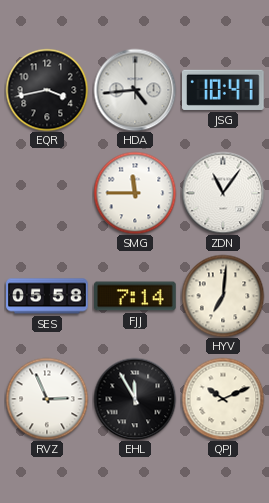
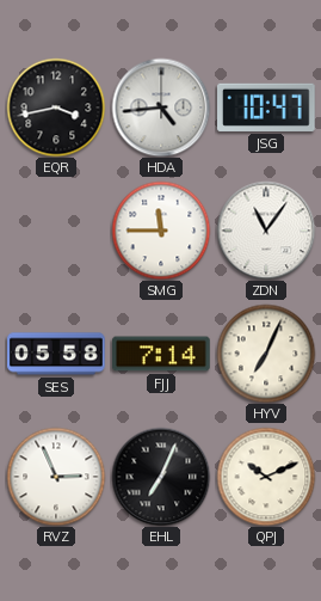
HYV: 7:01 -> 7:04 (266, 354)
EHL: 11:55 -> 7:04 (161, 477)
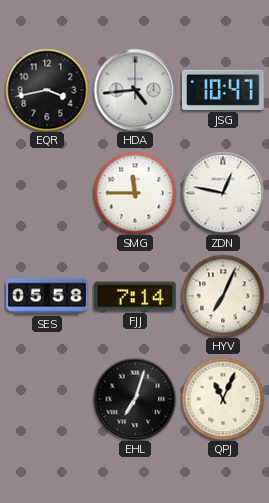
ZDN: 11:06 -> 12:47 (223, 193)
RVZ: 2:56 -> none (56, 477)
EHL: 7:04 -> 7:03 (135, 399)
QPJ: 10:11 -> 11:04 (223, 399)
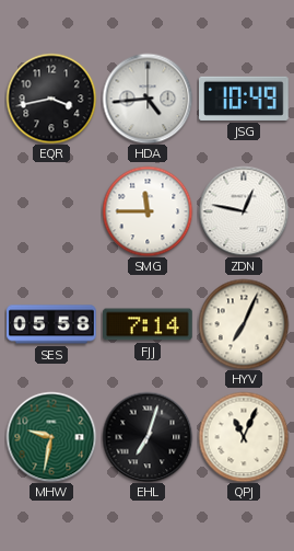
JSG: 10:47 -> 10:49 (245, 99)
MHW: none -> 9:32 (51, 437)
